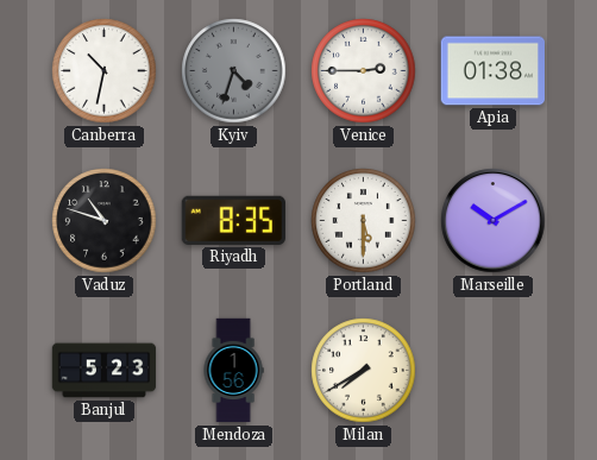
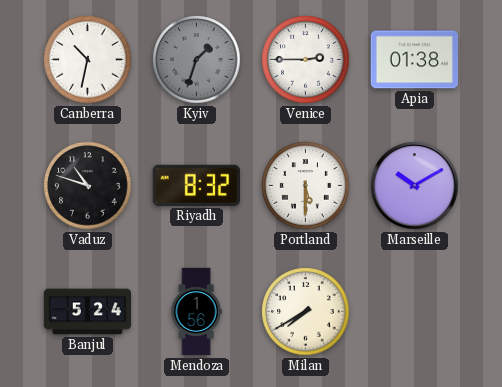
Kyiv: 4:33 -> 1:33 (197, 60)
Riyadh: 8:35 -> 8:32 (196, 185)
Banjul: 5:23 -> 5:24 (88, 312)
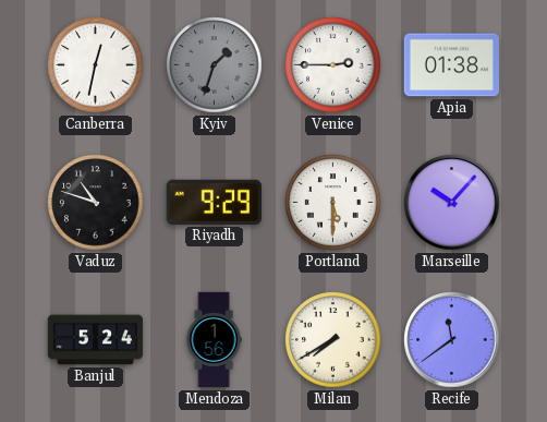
Canberra: 10:32 -> 12:32 (96, 65)
Riyadh: 8:32 -> 9:29 (214, 202)
Marseille: 10:10 -> 10:07 (452, 203)
Recife: none -> 11:39 (452, 340)
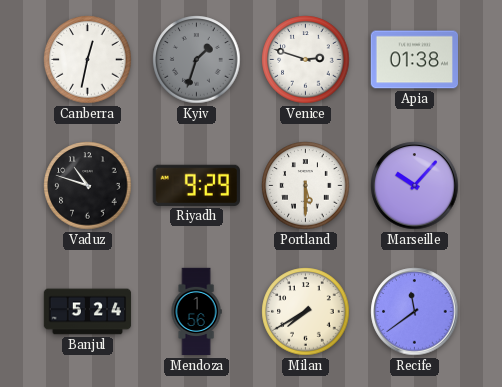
Venice: 2:45 -> 2:48 (306, 60)
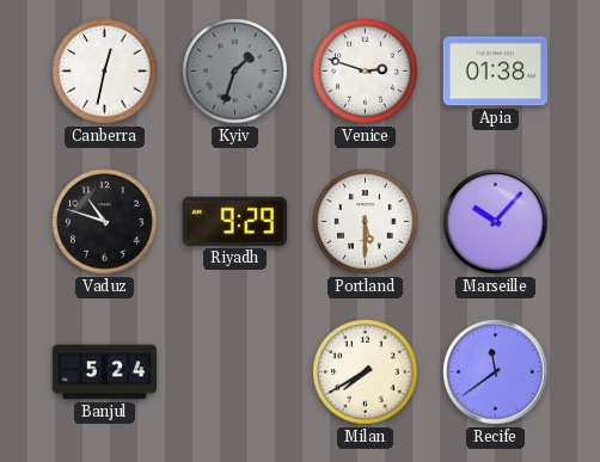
Mendoza: 1:56 -> none (196, 312)
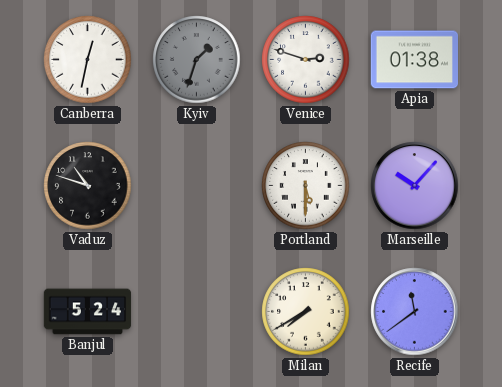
Riyadh: 9:29 -> none (234, 221)
